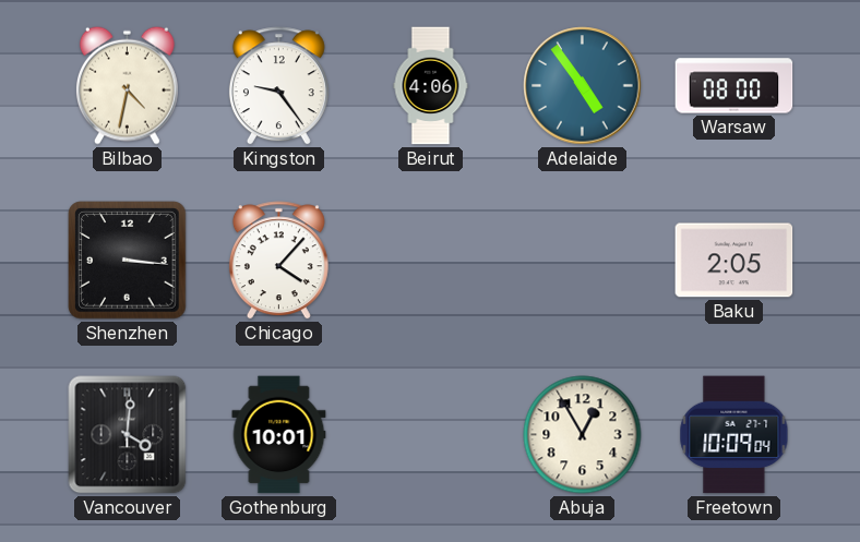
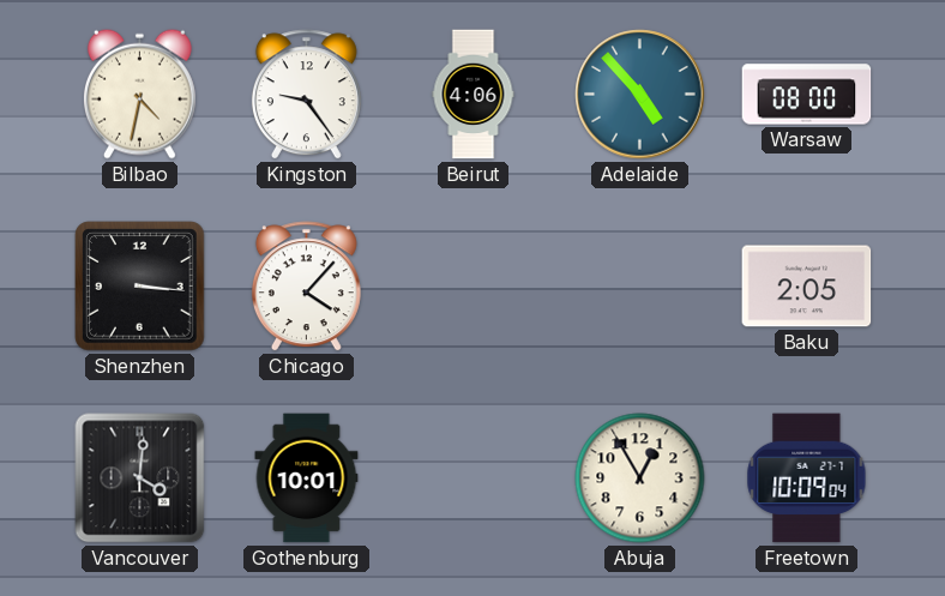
Adelaide: 4:54 -> 4:53 (640, 95)
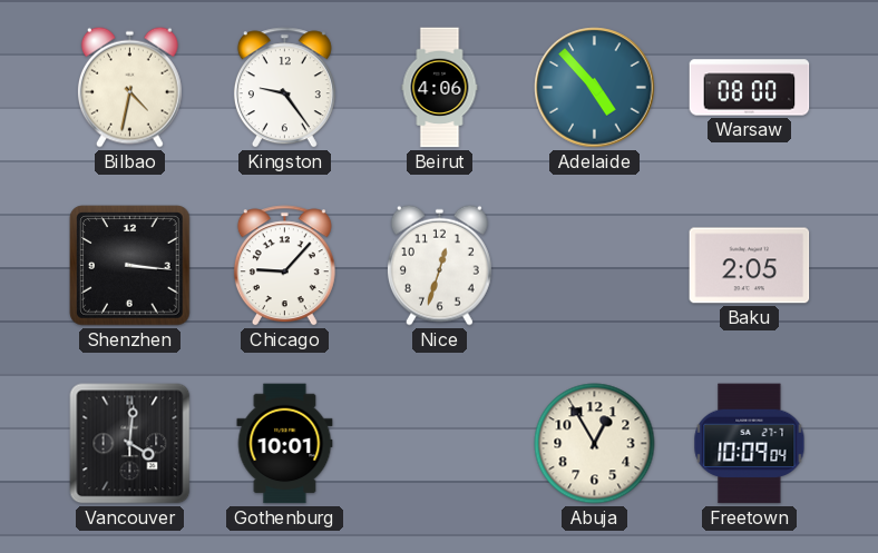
Chicago: 4:07 -> 9:07 (284, 266)
Nice: none -> 12:33 (439, 265)
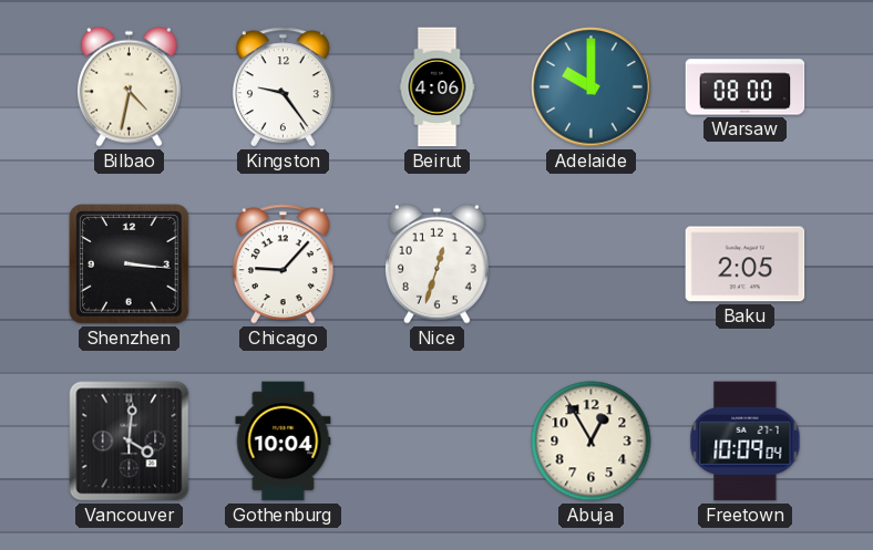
Adelaide: 4:53 -> 10:00 (592, 87)
Gothenburg: 10:01 -> 10:04 (284, 442)
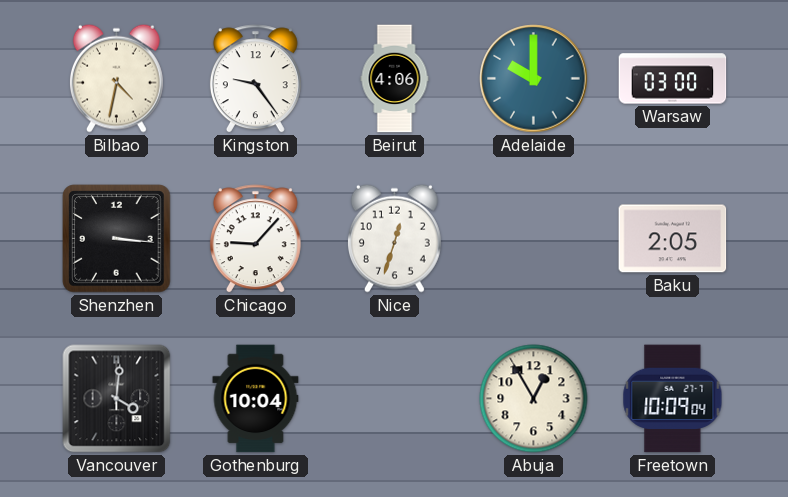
Warsaw: 08:00 -> 03:00 (673, 79)
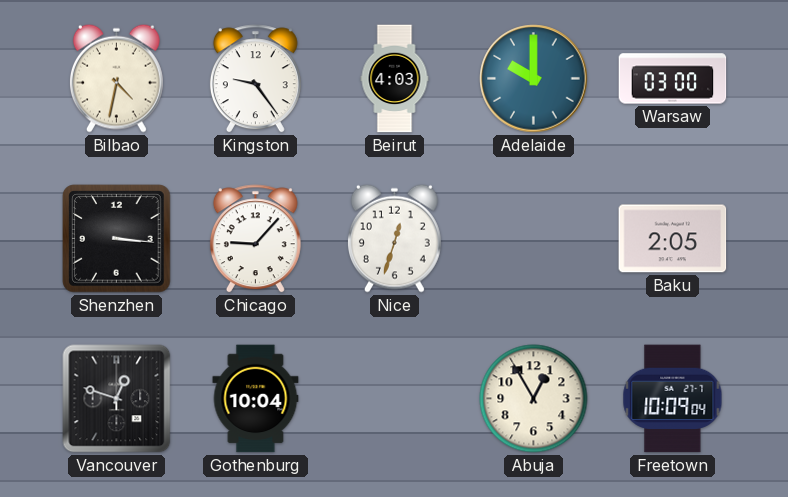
Beirut: 4:06 -> 4:03 (395, 79)
Vancouver: 4:01 -> 12:48 (117, 399)
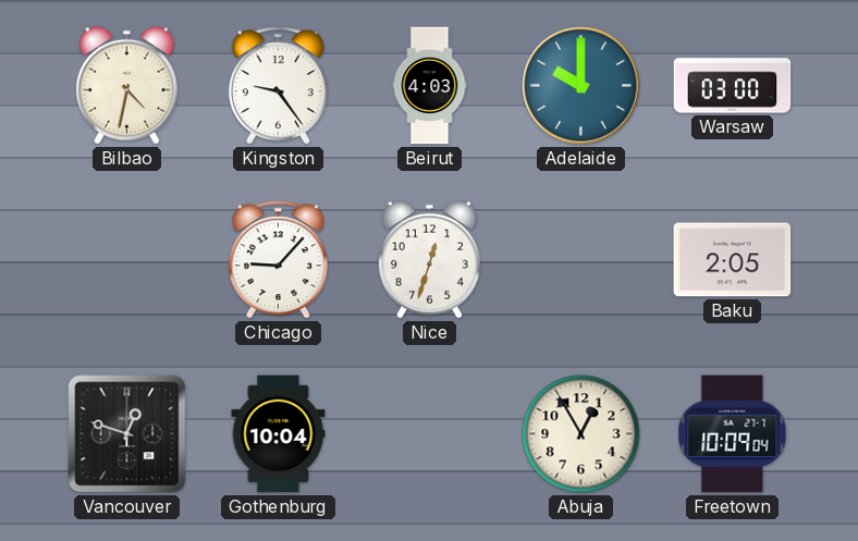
Shenzhen: 3:16 -> none (117, 239)
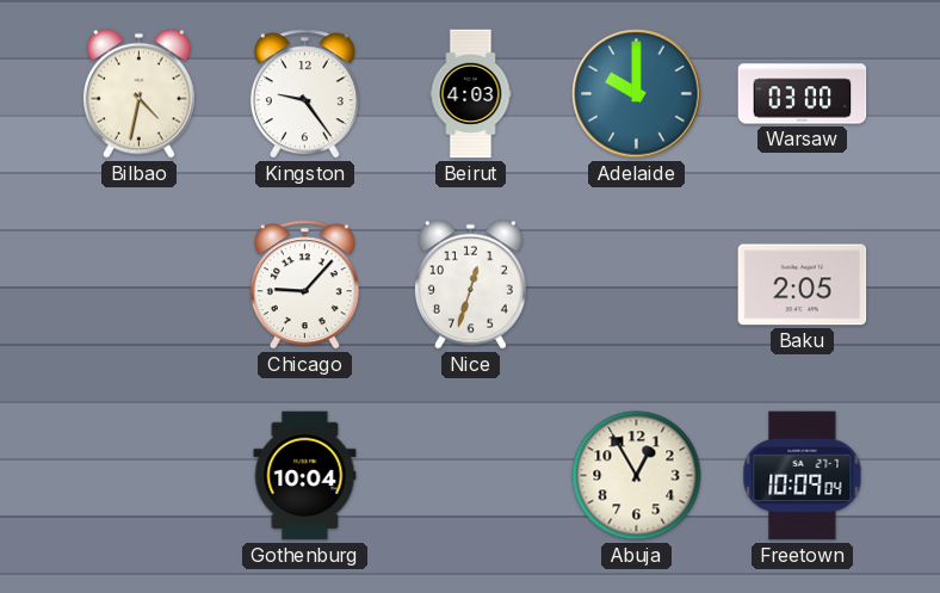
Vancouver: 12:48 -> none (127, 434)
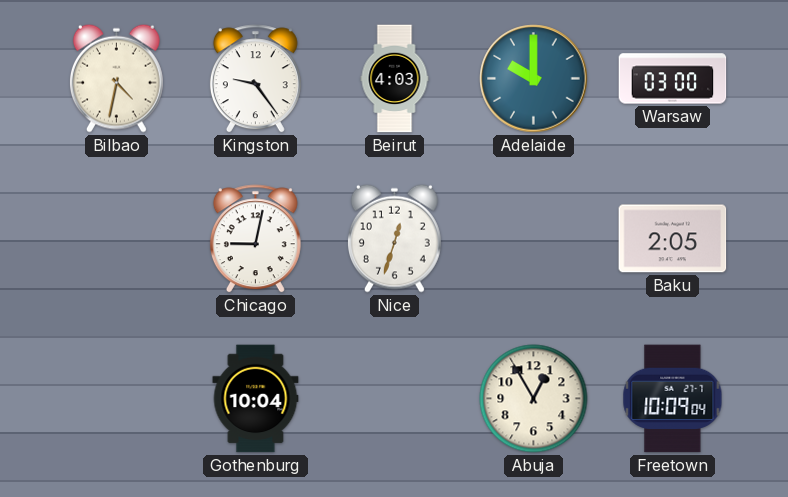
Chicago: 9:07 -> 9:02 (255, 239)
